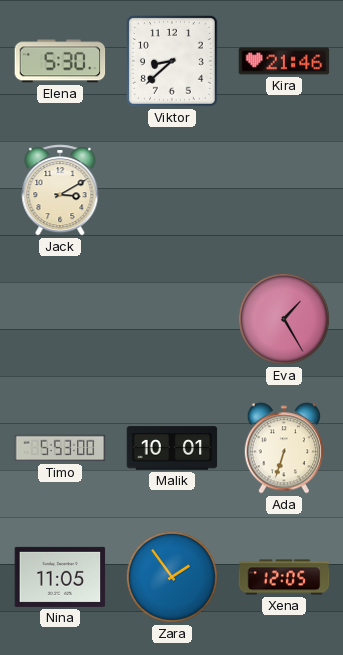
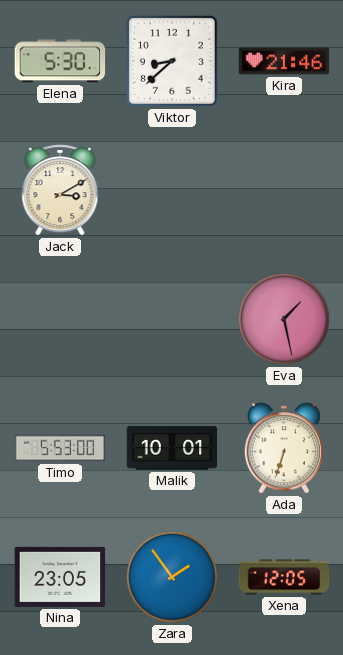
Eva: 1:25 -> 1:28 (284, 319)
Nina: 11:05 -> 23:05 (60, 577)
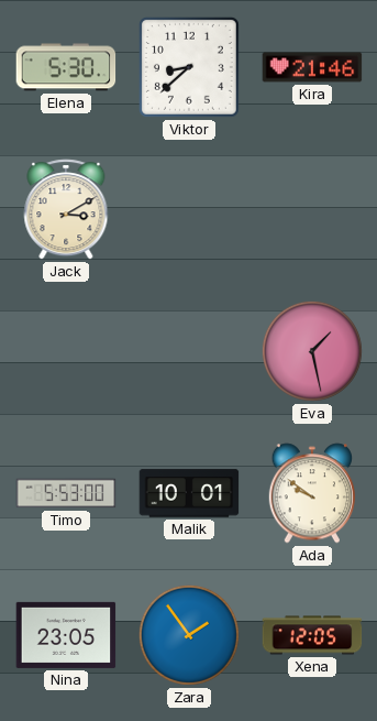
Ada: 6:33 -> 9:51 (311, 493)
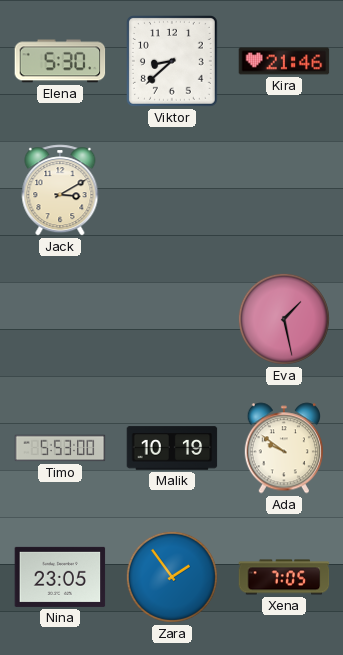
Malik: 10:01 -> 10:19 (172, 448)
Xena: 12:05 -> 7:05 (284, 577)
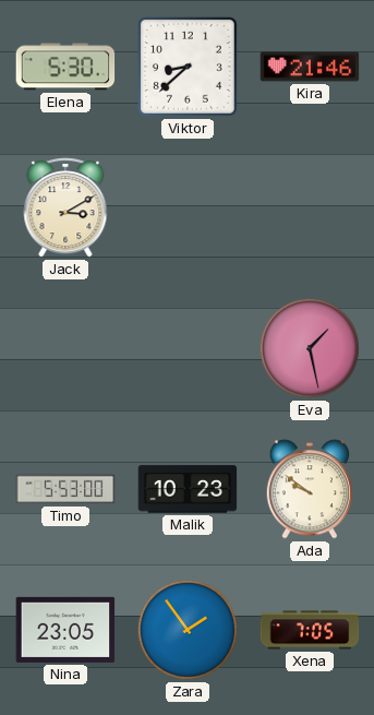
Malik: 10:19 -> 10:23 (188, 489)
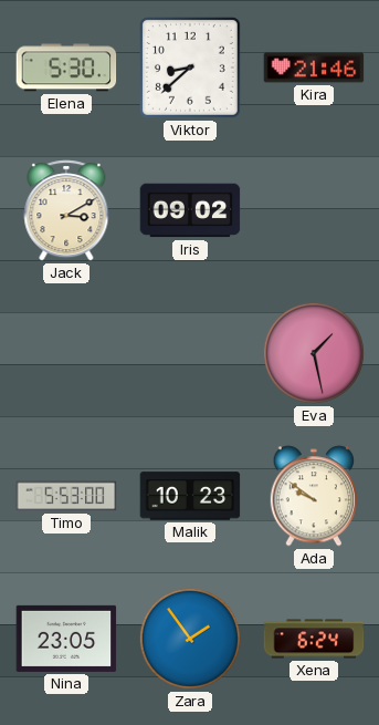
Iris: none -> 09:02 (190, 210)
Xena: 7:05 -> 6:24 (314, 639)
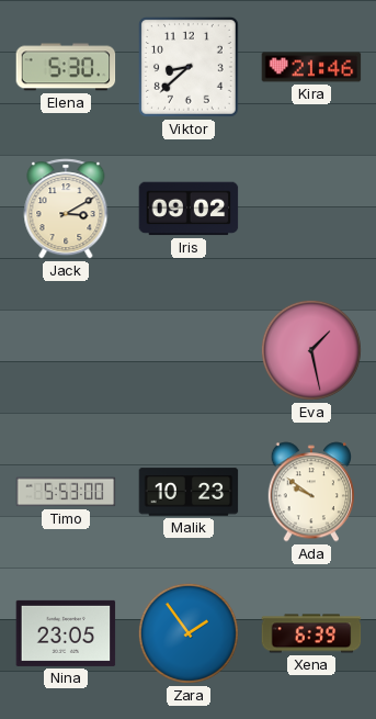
Xena: 6:24 -> 6:39 (311, 633)
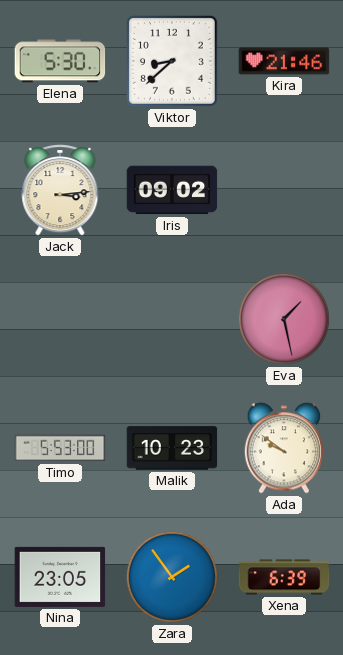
Jack: 3:10 -> 3:14 (60, 190)
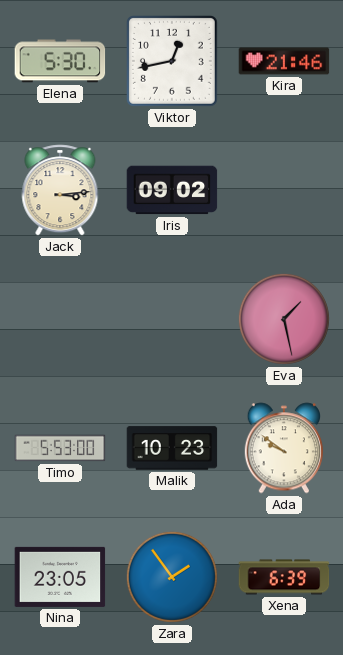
Viktor: 8:38 -> 12:43 (172, 61)
